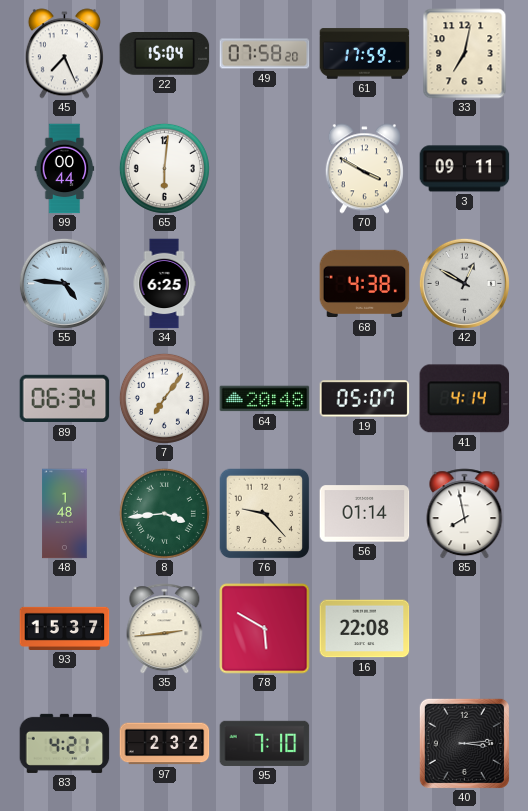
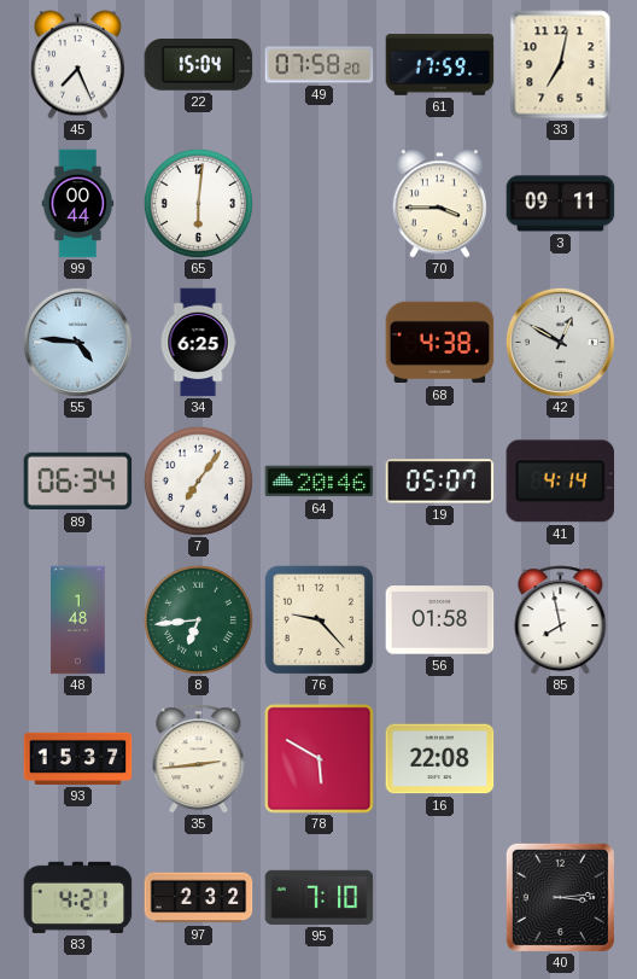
70: 3:50 -> 3:45 (439, 204)
64: 20:48 -> 20:46 (320, 482)
8: 3:44 -> 6:44 (198, 619)
56: 01:14 -> 01:58 (440, 620)
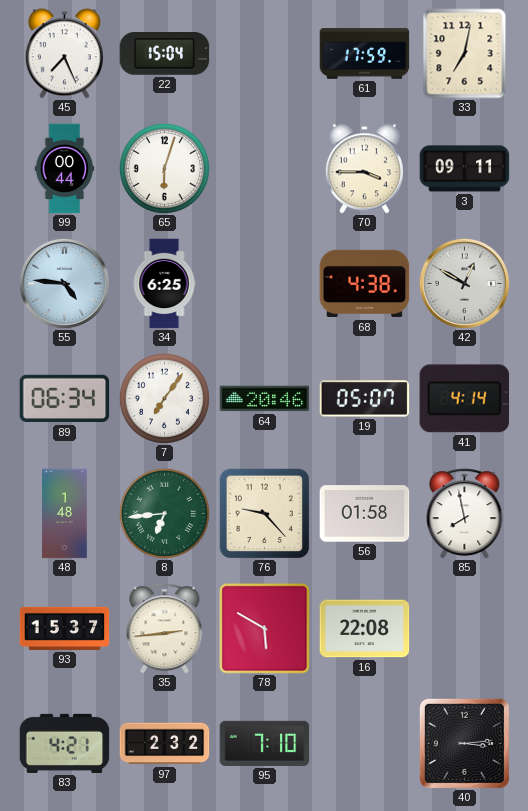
49: 07:58 -> none (320, 65)
65: 6:01 -> 6:03 (164, 168)
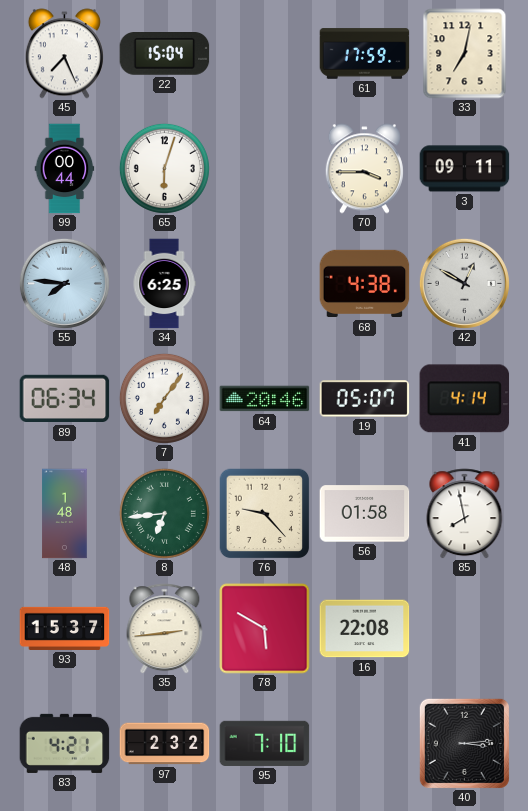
55: 4:46 -> 7:46 (64, 283)
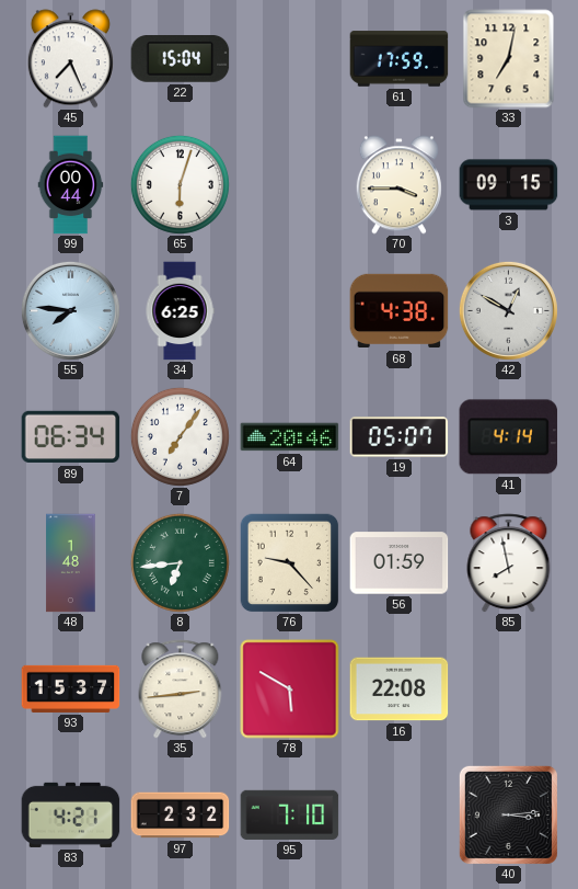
3: 09:11 -> 09:15 (509, 185)
56: 01:58 -> 01:59 (400, 563)
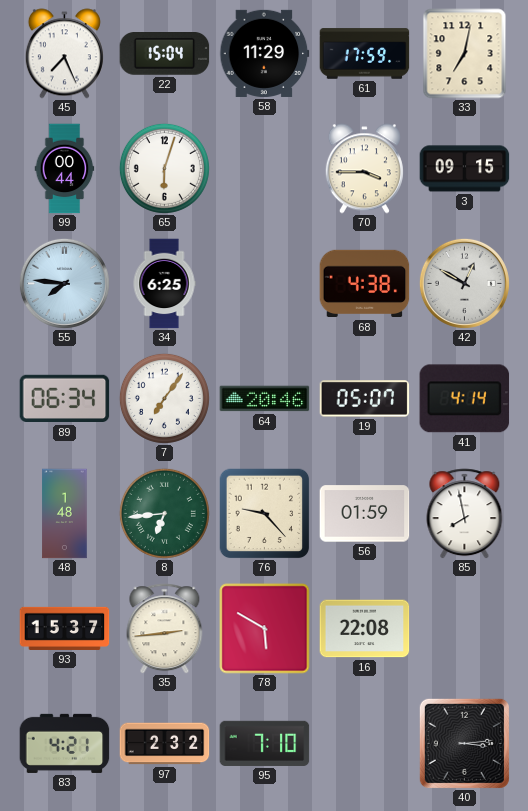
58: none -> 11:29 (265, 53)
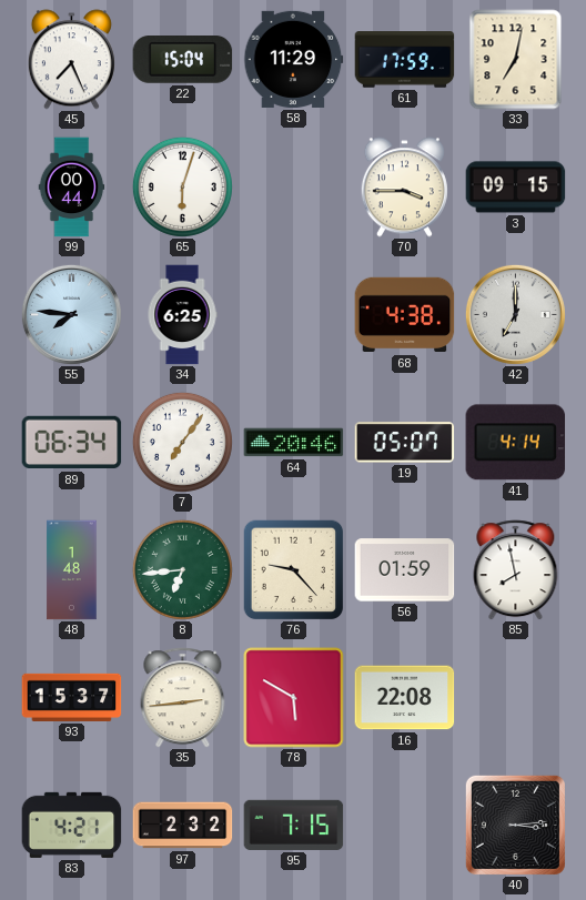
42: 12:50 -> 7:00 (515, 314)
95: 7:10 -> 7:15 (294, 825)
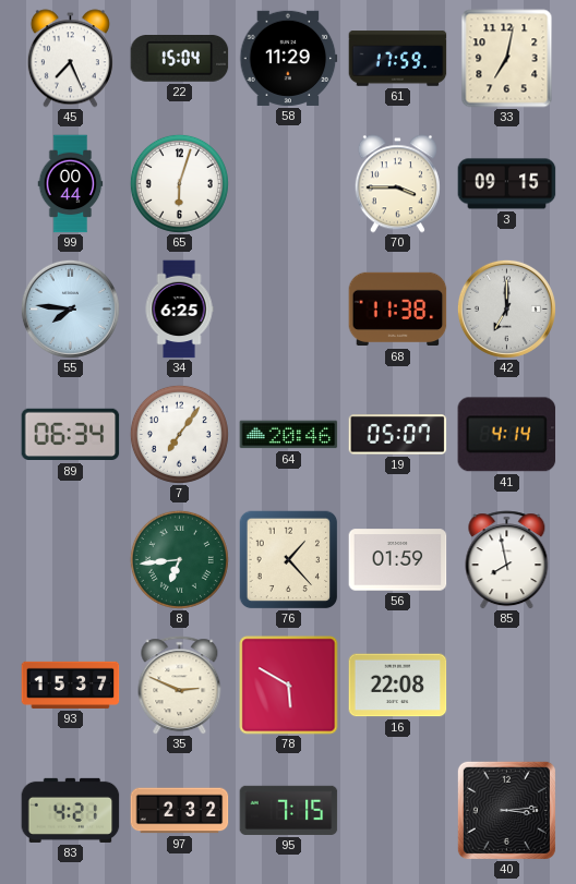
68: 4:38 -> 11:38 (398, 310)
48: 1:48 -> none (72, 570)
76: 9:23 -> 1:23 (288, 559)
35: 2:44 -> 2:49 (180, 686)
